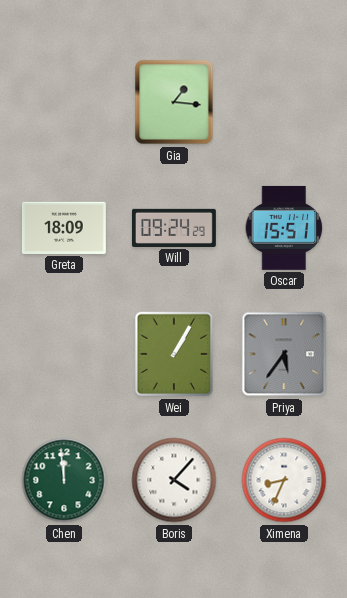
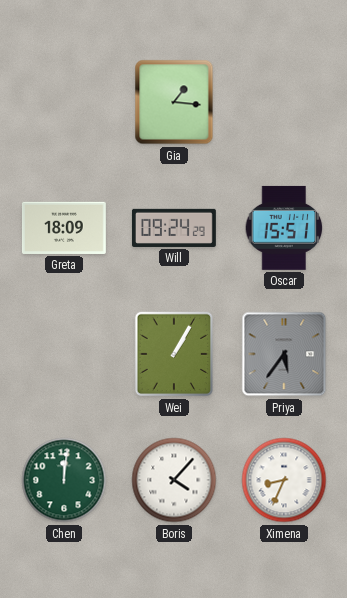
Chen: 11:59 -> 12:01 (64, 480)
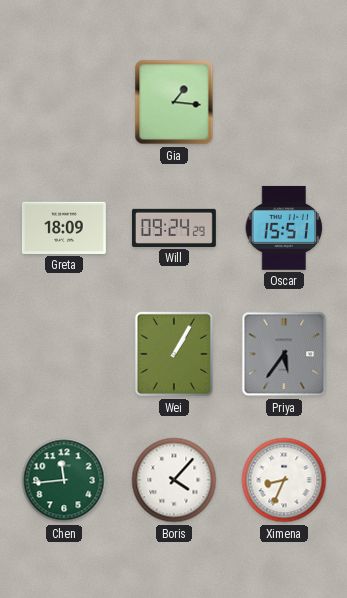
Chen: 12:01 -> 11:44 (64, 480)
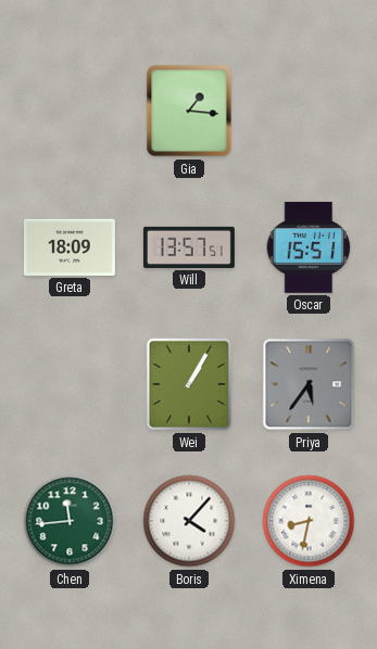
Will: 09:24 -> 13:57 (189, 247)
Ximena: 8:34 -> 8:32 (309, 521)
